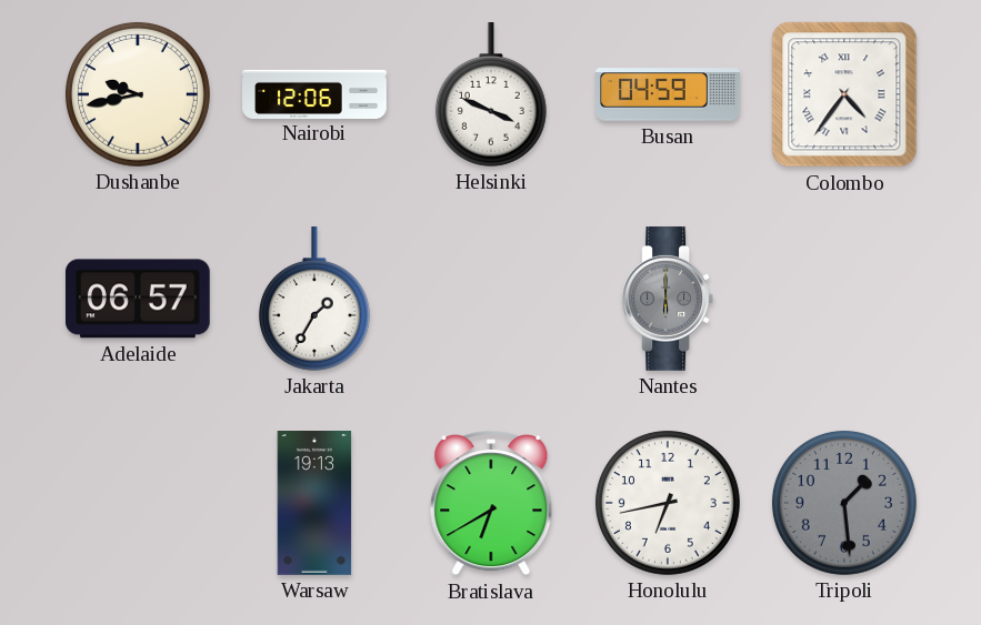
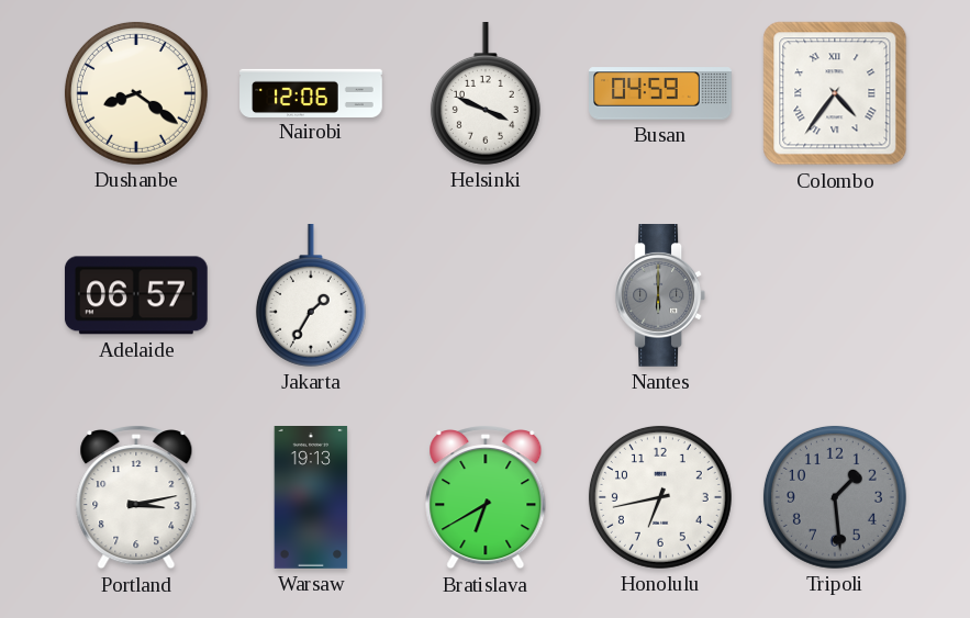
Dushanbe: 9:43 -> 8:21 (136, 93)
Portland: none -> 3:13 (136, 498)
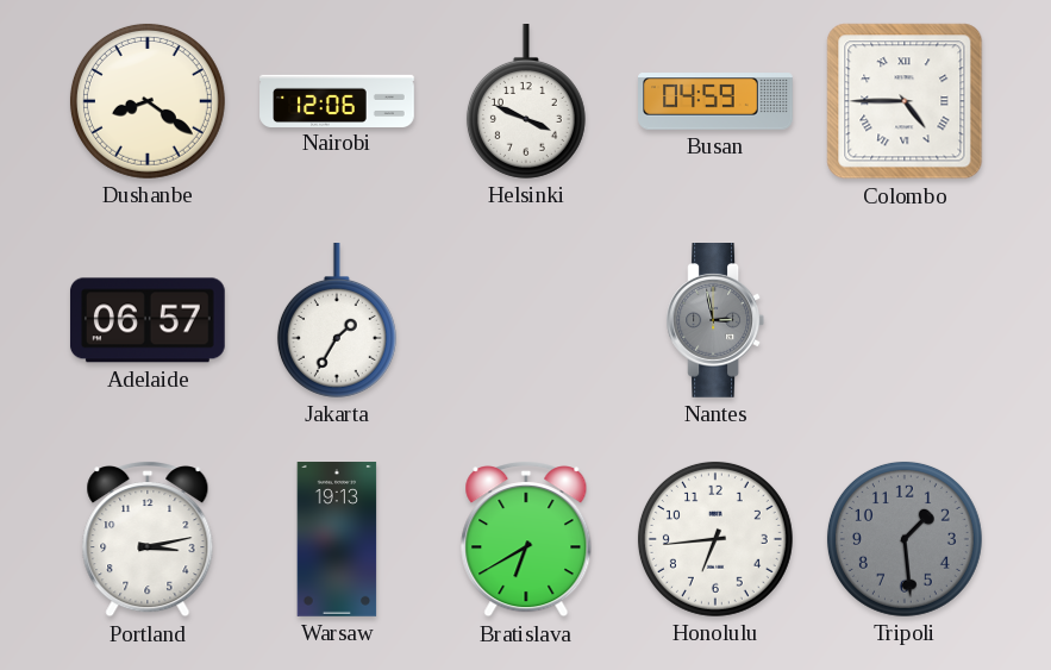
Colombo: 4:36 -> 4:45 (905, 101)
Nantes: 6:00 -> 2:58 (715, 321)
Honolulu: 6:43 -> 6:44 (715, 539)
